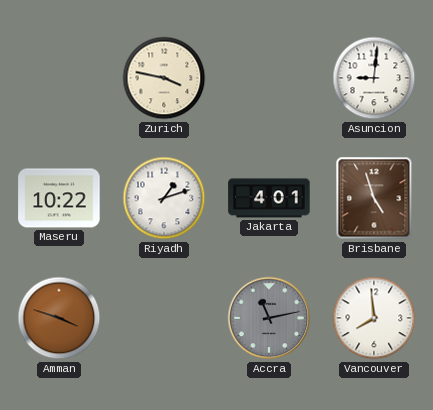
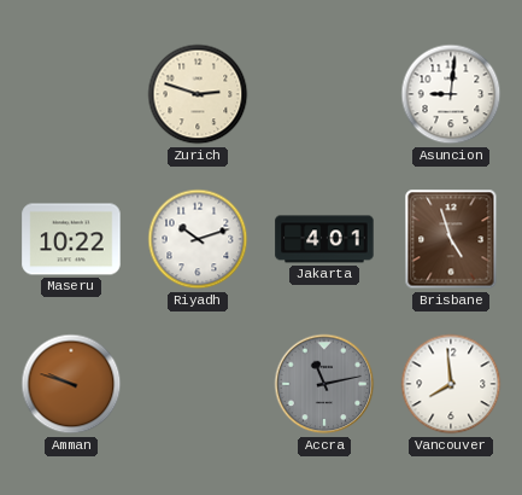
Zurich: 3:47 -> 2:48 (198, 94)
Riyadh: 1:12 -> 10:12 (198, 239)
Amman: 3:48 -> 9:48 (71, 384)
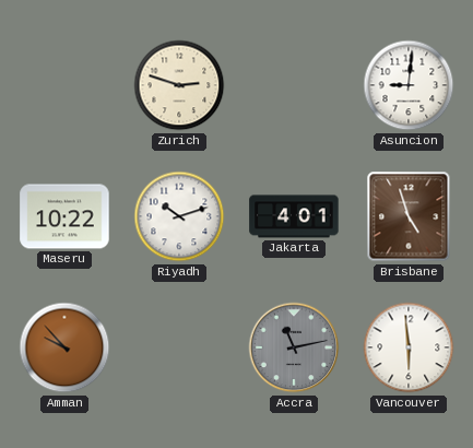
Amman: 9:48 -> 9:53 (64, 347)
Vancouver: 7:59 -> 5:59 (409, 347)
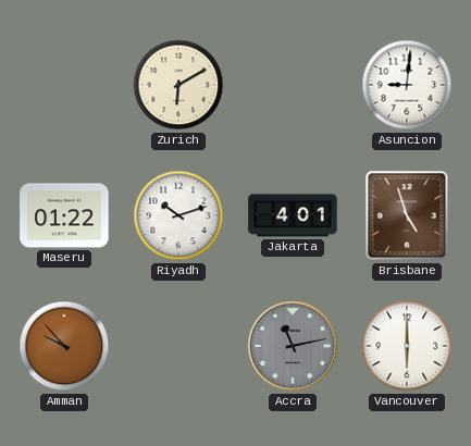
Zurich: 2:48 -> 6:10 (178, 85)
Maseru: 10:22 -> 01:22 (64, 215)
Vancouver: 5:59 -> 6:00 (407, 346)
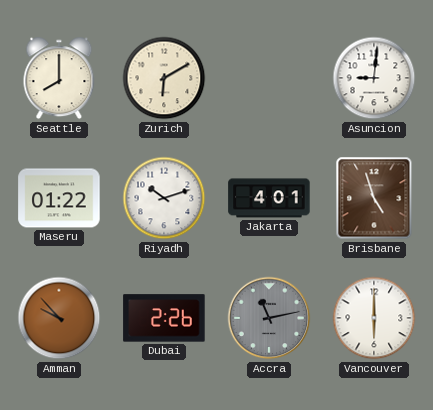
Seattle: none -> 8:00 (59, 78)
Dubai: none -> 2:26 (164, 318)
